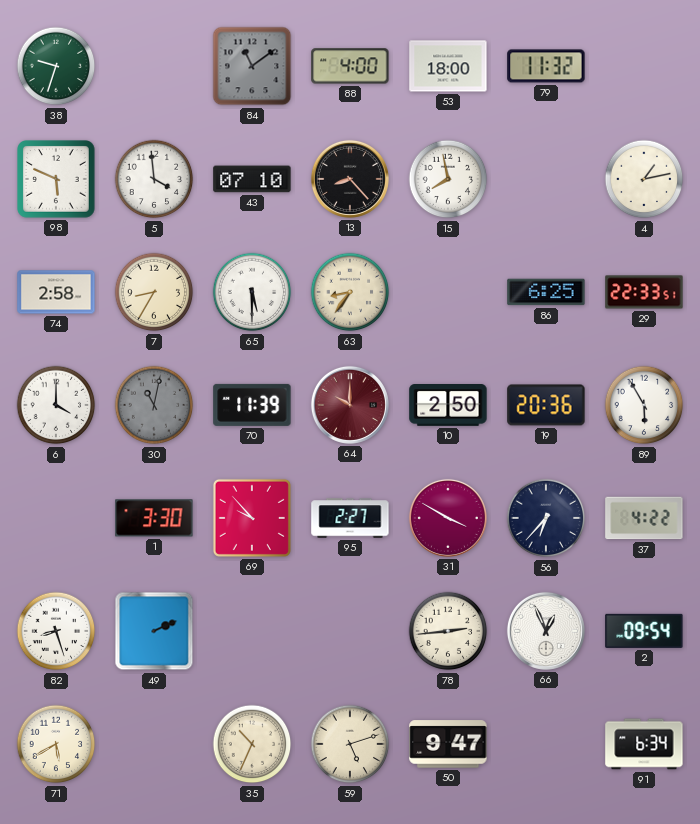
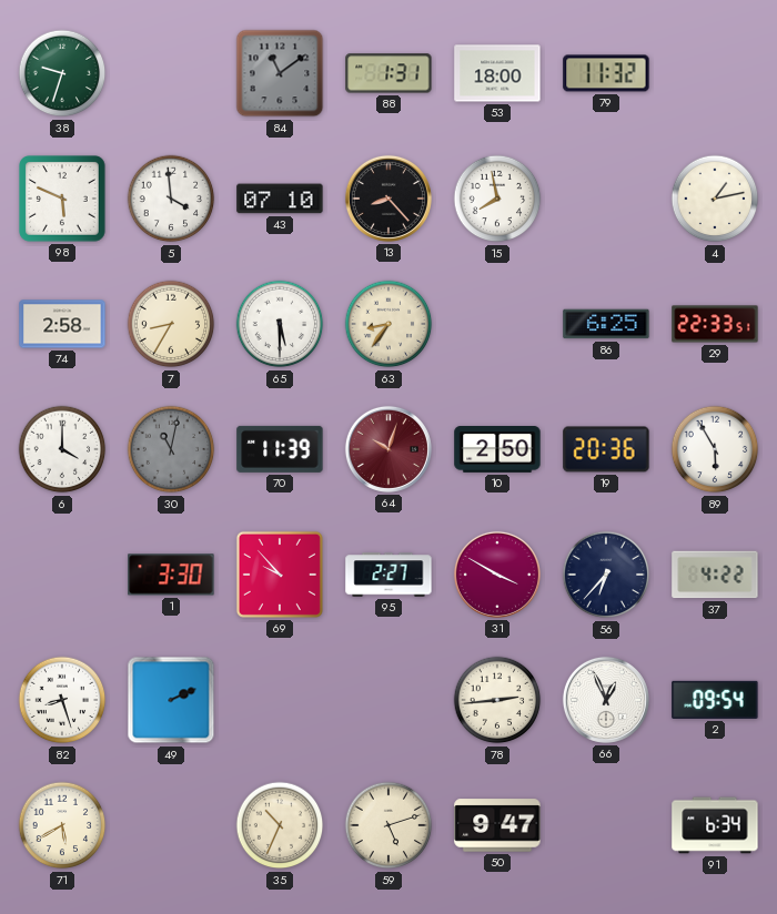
88: 4:00 -> 1:31 (389, 73)
64: 10:00 -> 10:03 (389, 449)
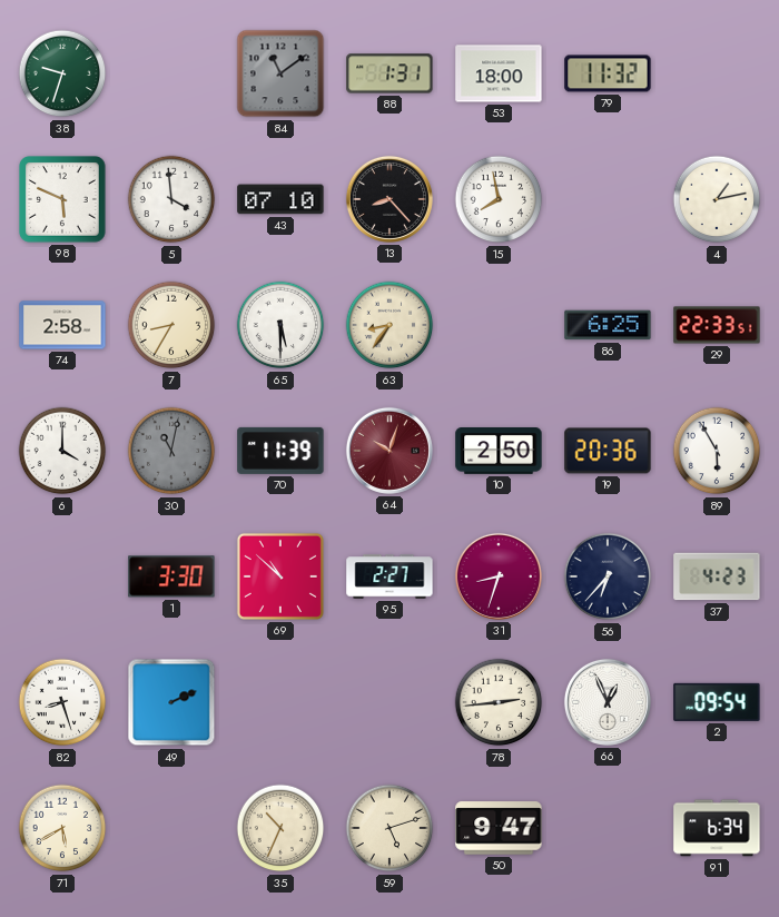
69: 9:53 -> 10:52 (280, 576)
31: 3:50 -> 8:33 (499, 576)
37: 4:22 -> 4:23 (717, 576)
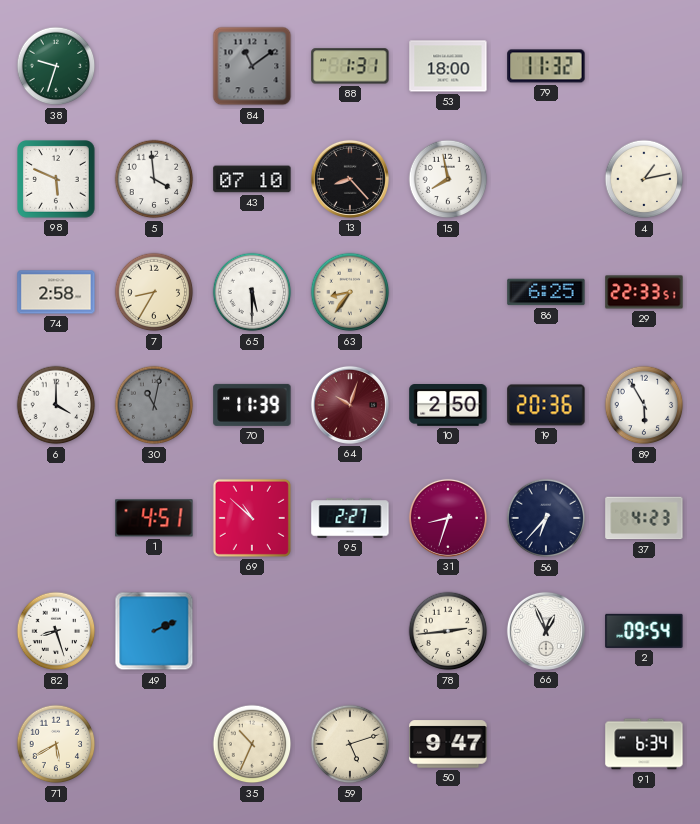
1: 3:30 -> 4:51 (154, 518)
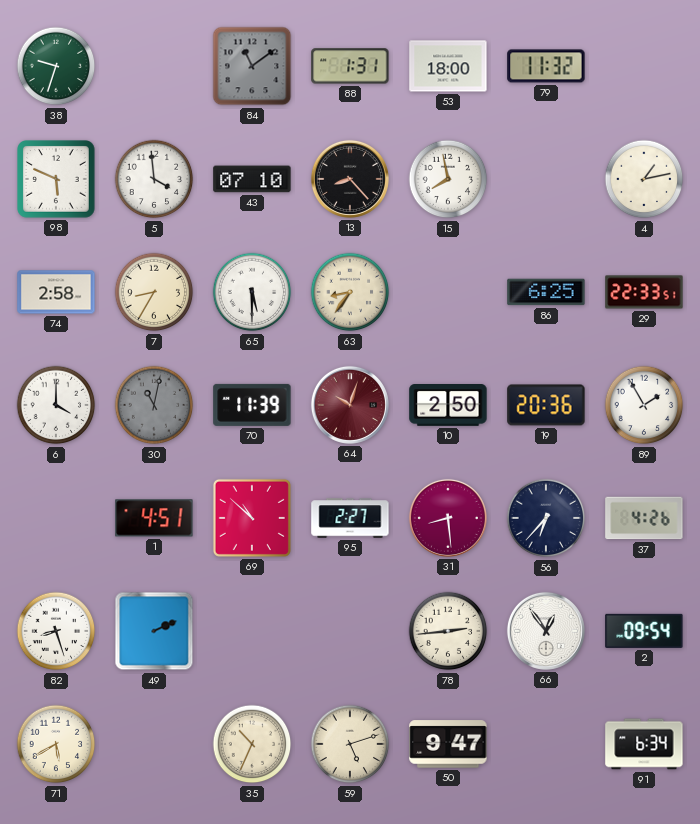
89: 5:55 -> 1:55 (644, 405)
31: 8:33 -> 8:29 (448, 518)
37: 4:23 -> 4:26 (644, 518)
66: 12:56 -> 12:54 (546, 631)
